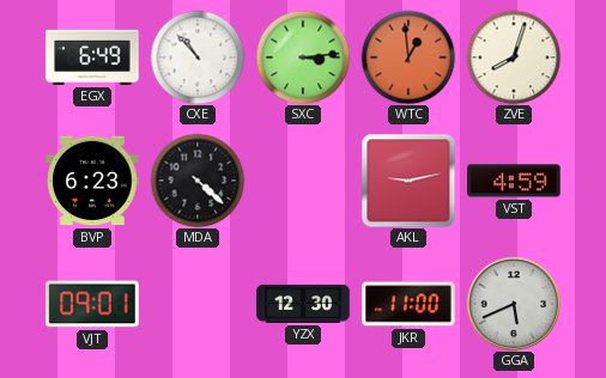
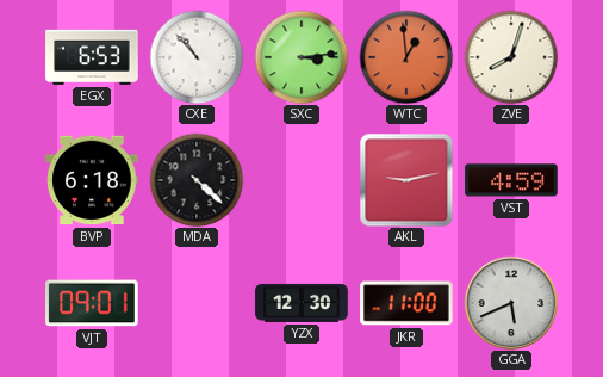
EGX: 6:49 -> 6:53 (92, 57)
BVP: 6:23 -> 6:18 (92, 180)
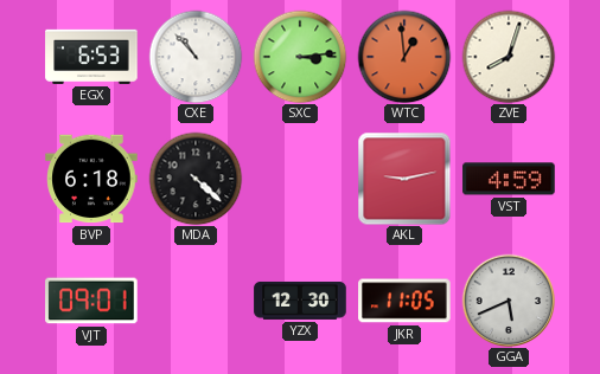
JKR: 11:00 -> 11:05 (404, 301)
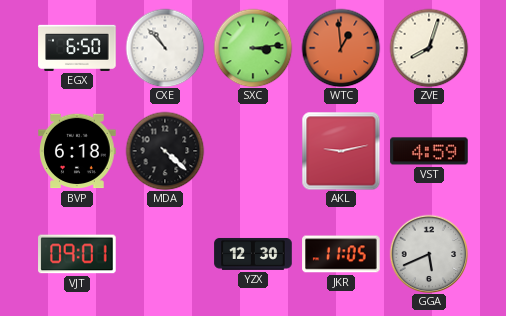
EGX: 6:53 -> 6:50 (77, 48)
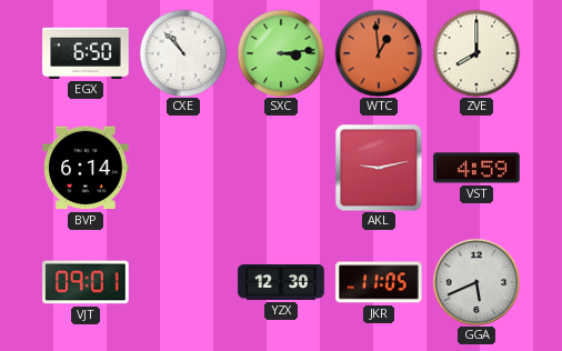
ZVE: 8:03 -> 8:00 (476, 53)
BVP: 6:18 -> 6:14 (86, 168)
MDA: 4:22 -> none (165, 151)
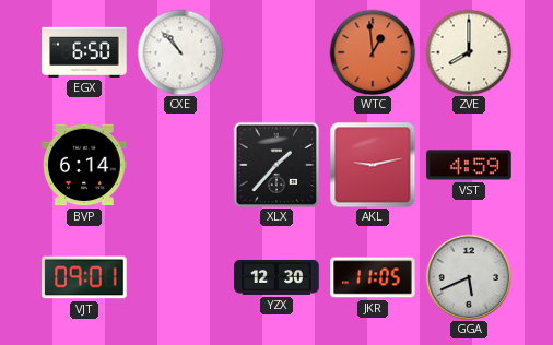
SXC: 3:14 -> none (281, 53)
XLX: none -> 1:37 (276, 165)
